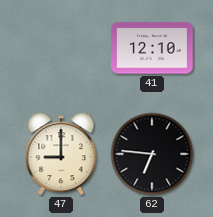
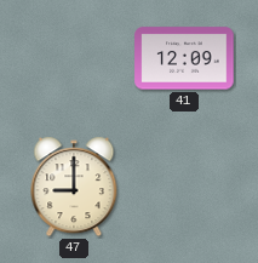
41: 12:10 -> 12:09 (184, 58)
62: 6:46 -> none (152, 154)
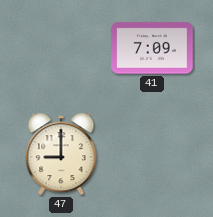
41: 12:09 -> 7:09 (152, 48)
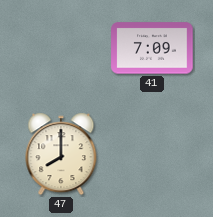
47: 9:00 -> 8:00 (61, 154)
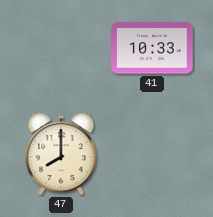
41: 7:09 -> 10:33 (152, 48)
